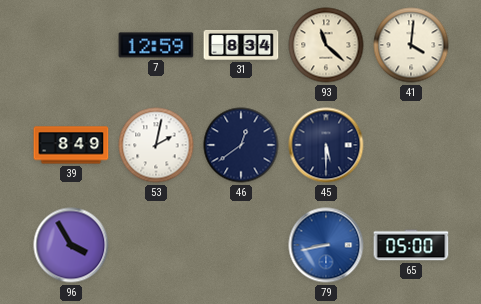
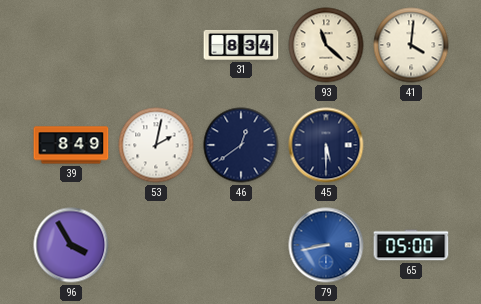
7: 12:59 -> none (156, 45)
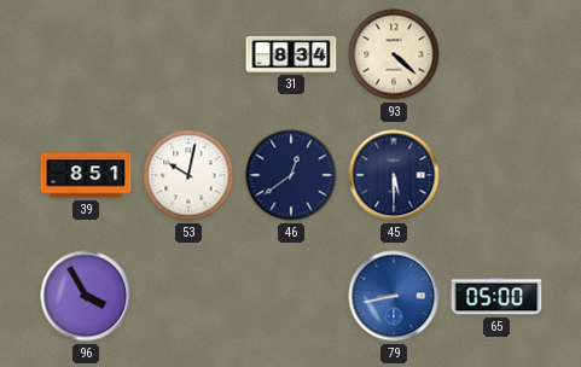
93: 11:22 -> 4:22 (394, 54)
41: 4:01 -> none (411, 45)
39: 8:49 -> 8:51 (86, 175)
53: 2:02 -> 10:02 (188, 175)
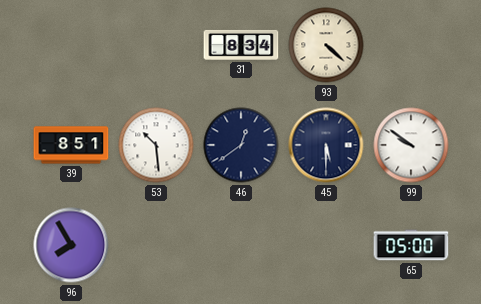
53: 10:02 -> 10:29 (156, 145)
99: none -> 9:51 (411, 145)
96: 3:55 -> 7:55 (71, 245)
79: 8:43 -> none (394, 296)
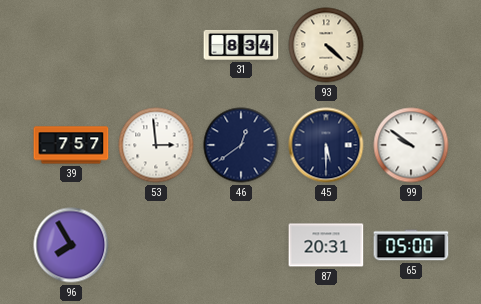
39: 8:51 -> 7:57 (71, 145)
53: 10:29 -> 2:59 (156, 145)
87: none -> 20:31 (326, 245)
